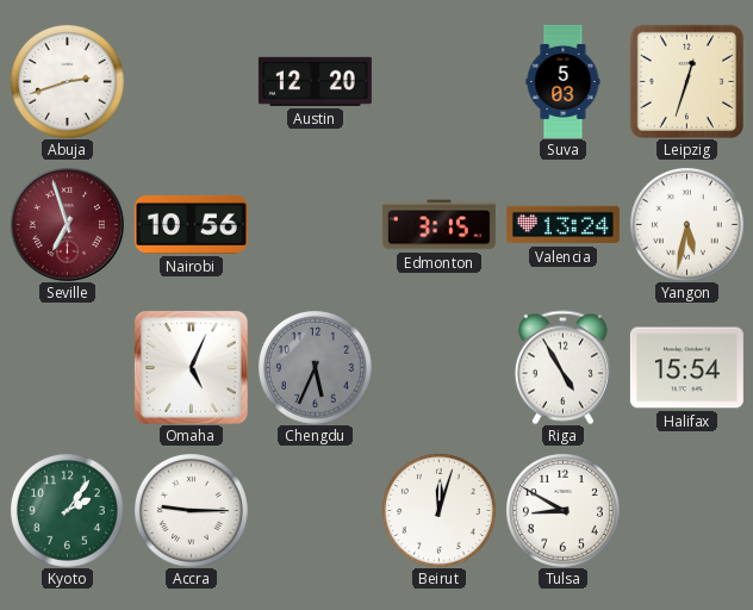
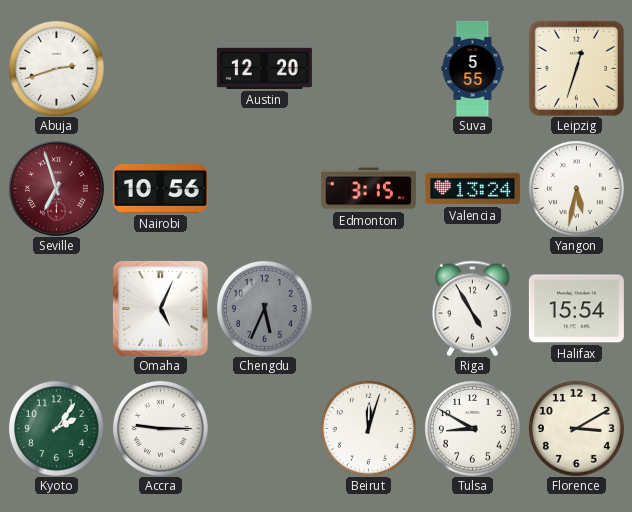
Suva: 5:03 -> 5:55 (473, 68)
Florence: none -> 3:10 (576, 428)
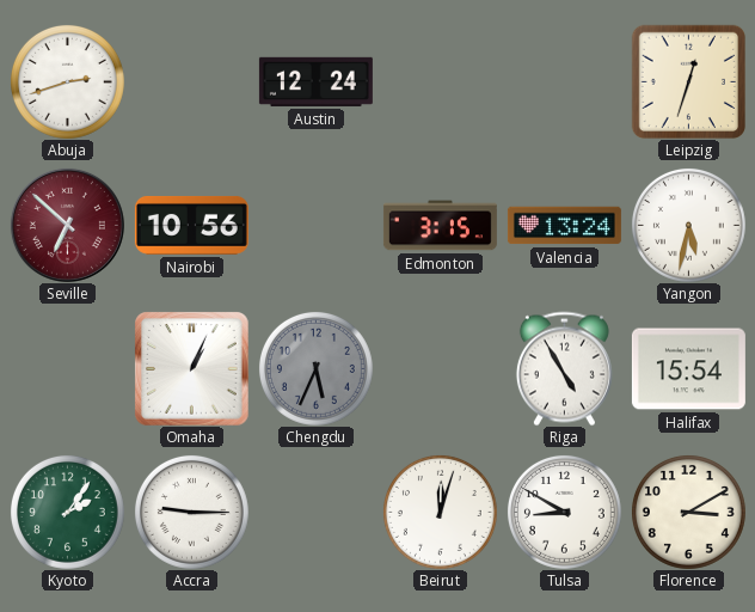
Austin: 12:20 -> 12:24 (315, 81)
Suva: 5:55 -> none (473, 68)
Seville: 6:57 -> 6:52 (67, 225)
Omaha: 5:04 -> 1:04 (191, 368)
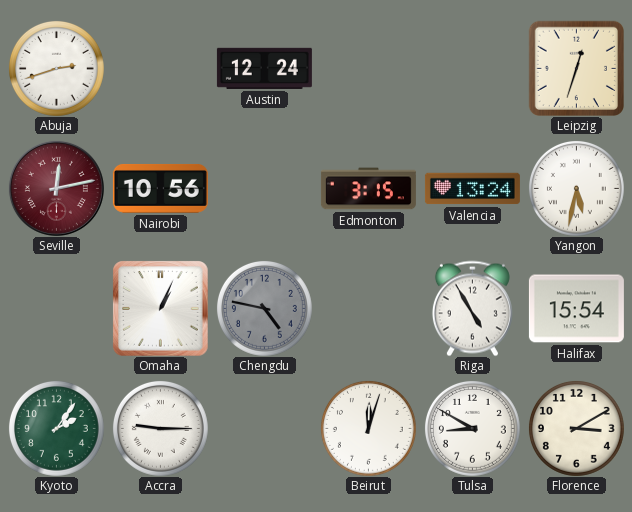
Seville: 6:52 -> 12:13 (56, 188)
Chengdu: 5:34 -> 4:47 (264, 308)
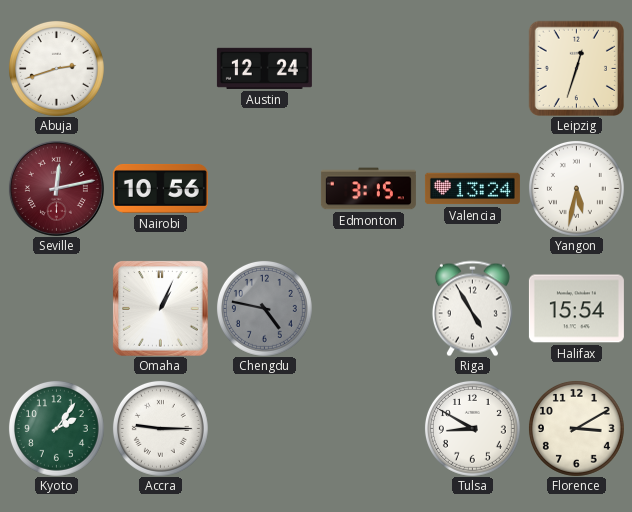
Beirut: 12:03 -> none (368, 428)
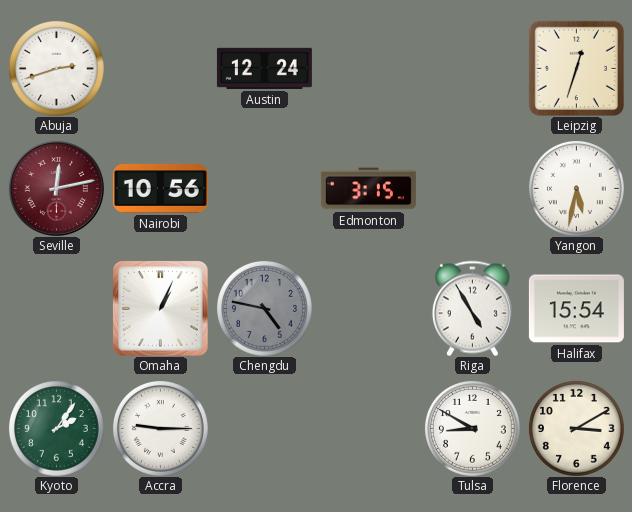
Valencia: 13:24 -> none (472, 189)
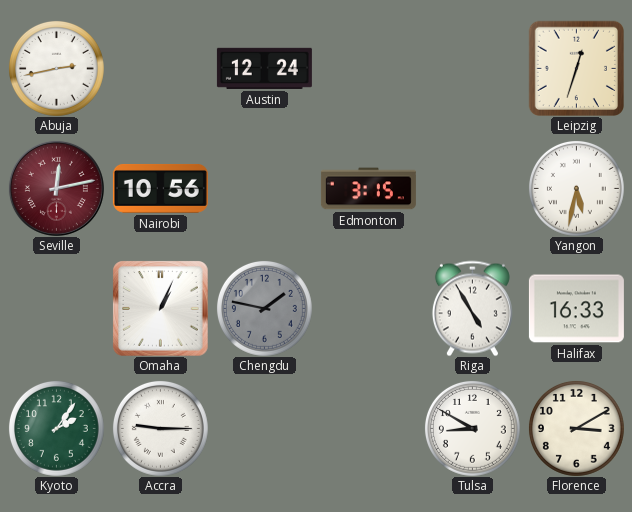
Abuja: 2:42 -> 2:43 (56, 68)
Chengdu: 4:47 -> 1:47 (264, 308)
Halifax: 15:54 -> 16:33 (576, 309)
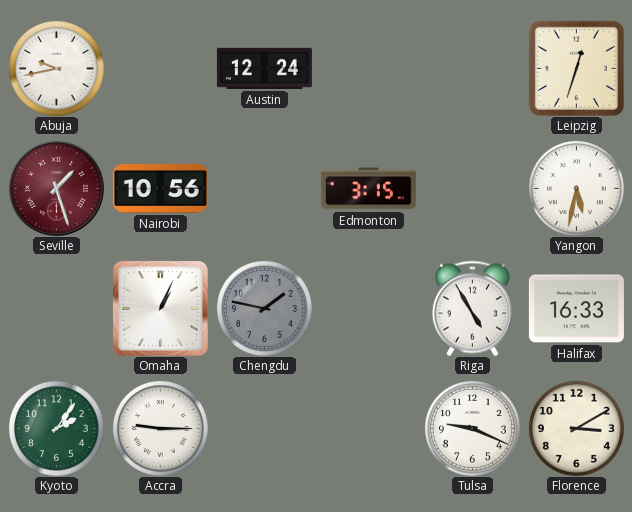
Abuja: 2:43 -> 9:43 (56, 68)
Seville: 12:13 -> 1:27 (56, 188)
Tulsa: 8:50 -> 9:19 (472, 428)
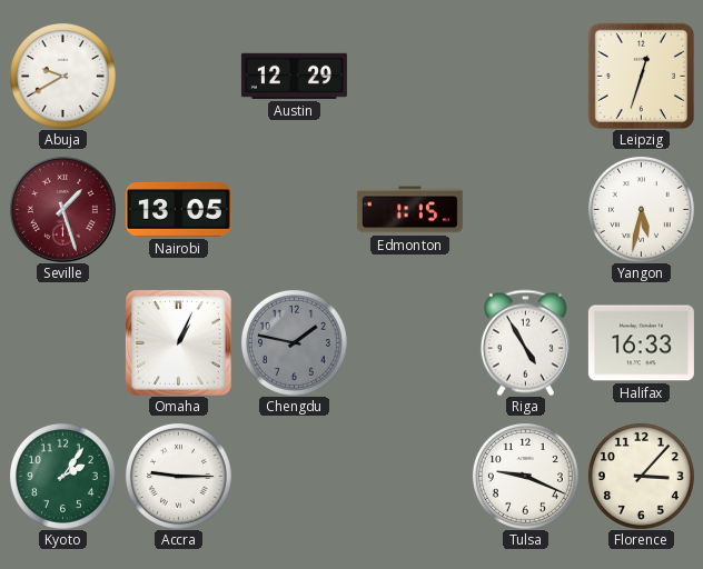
Abuja: 9:43 -> 9:40 (62, 76)
Austin: 12:24 -> 12:29 (294, 76)
Nairobi: 10:56 -> 13:05 (178, 210)
Edmonton: 3:15 -> 1:15 (409, 210)
Florence: 3:10 -> 3:07 (641, 476)
